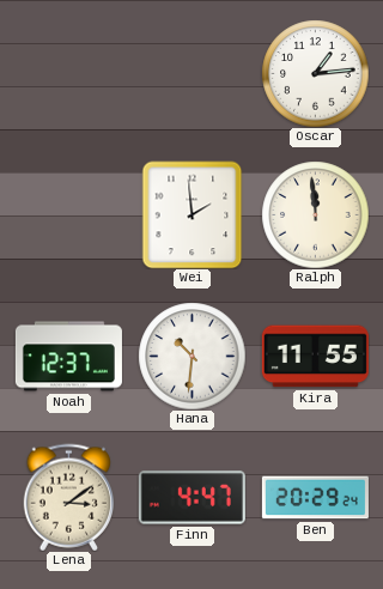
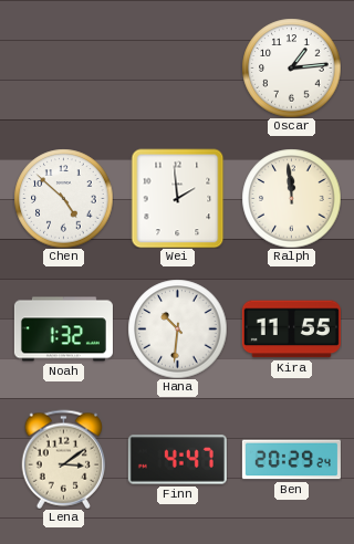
Chen: none -> 4:52 (63, 198)
Noah: 12:37 -> 1:32 (63, 329)
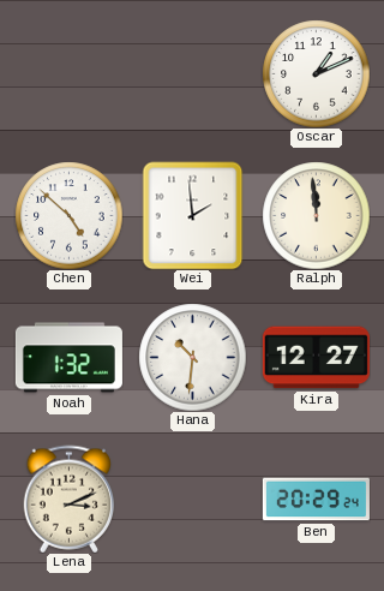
Oscar: 1:14 -> 1:11 (316, 73)
Kira: 11:55 -> 12:27 (316, 358)
Lena: 3:09 -> 3:11 (70, 499)
Finn: 4:47 -> none (177, 460)
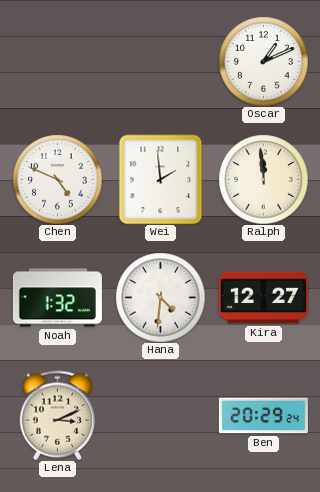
Chen: 4:52 -> 4:49 (57, 179)
Hana: 10:31 -> 4:31 (160, 297)
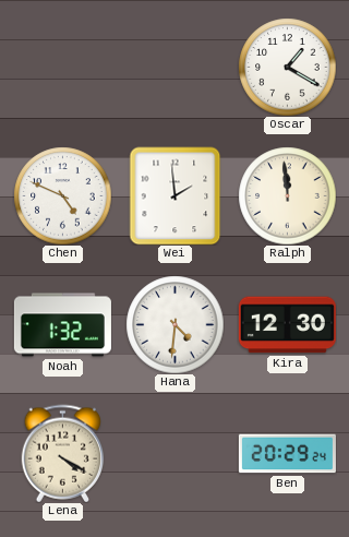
Oscar: 1:11 -> 1:20 (287, 67)
Kira: 12:27 -> 12:30 (287, 325)
Lena: 3:11 -> 4:20 (63, 453)
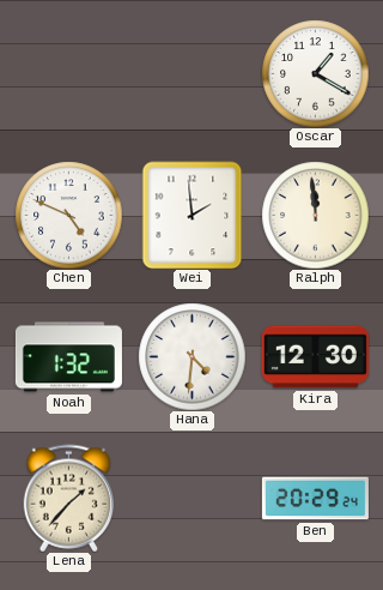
Lena: 4:20 -> 1:37 (69, 498)
